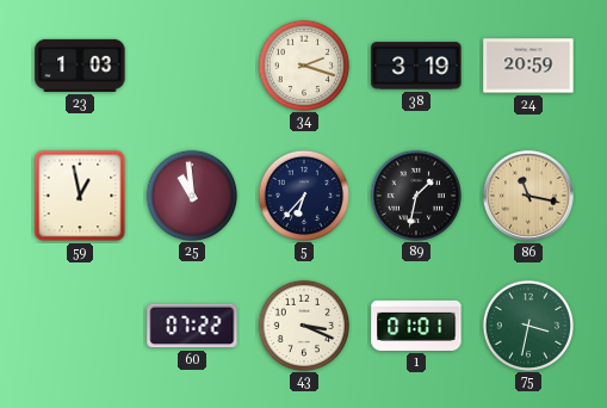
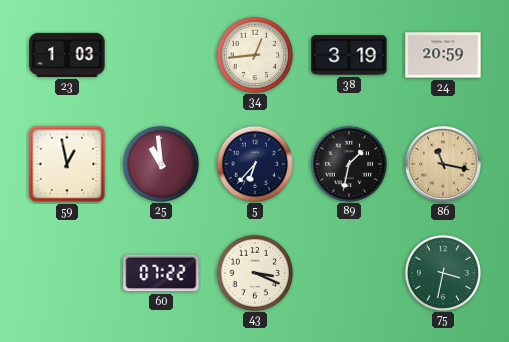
34: 2:18 -> 12:44 (254, 54)
1: 01:01 -> none (416, 326)
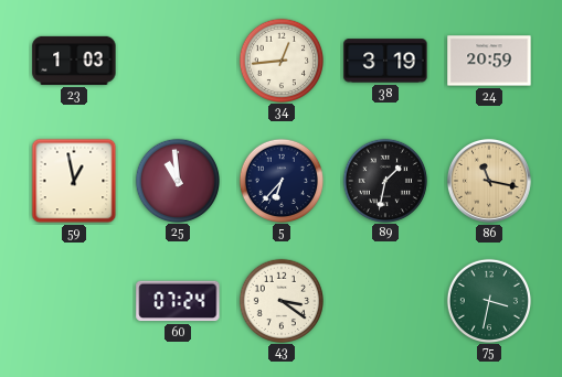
60: 07:22 -> 07:24 (178, 301)
43: 3:19 -> 3:21 (280, 300)
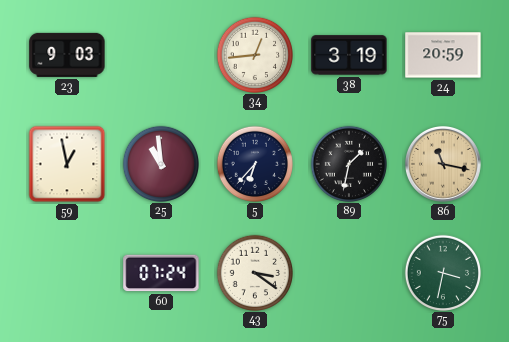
23: 1:03 -> 9:03 (67, 55)
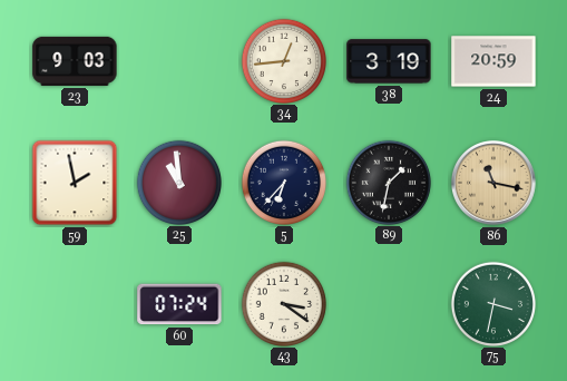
59: 12:58 -> 1:58 (75, 183)
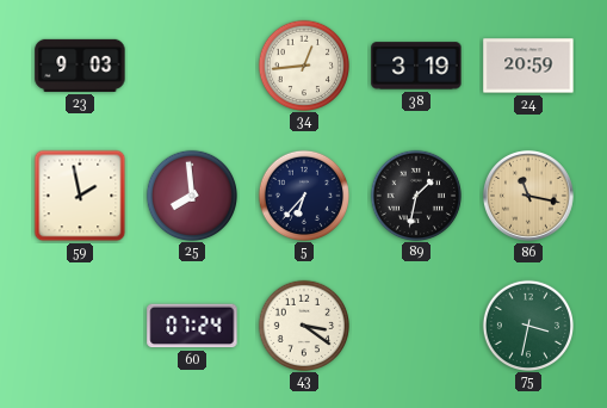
25: 10:59 -> 7:59 (191, 194)
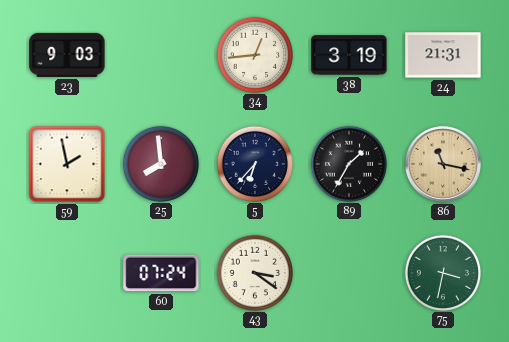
24: 20:59 -> 21:31 (443, 55)
89: 1:32 -> 1:35 (348, 163)
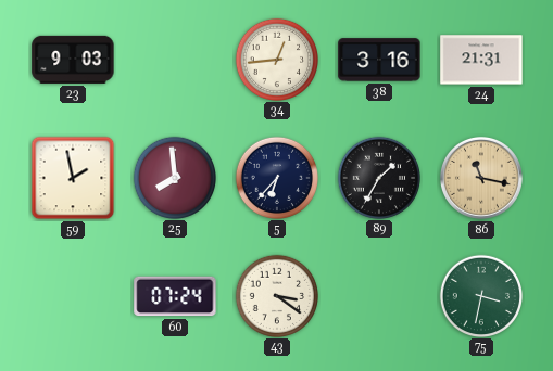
38: 3:19 -> 3:16 (379, 60)
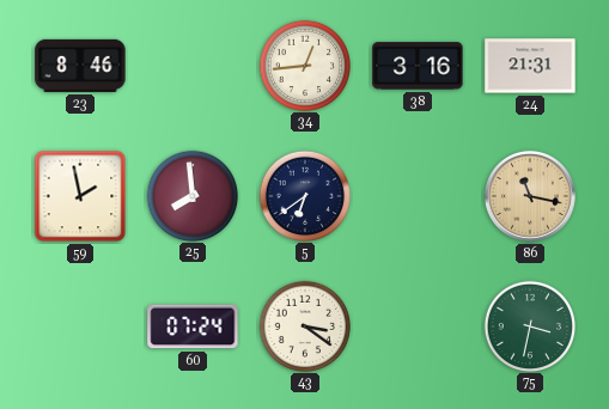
23: 9:03 -> 8:46 (80, 66)
5: 6:37 -> 6:39 (304, 195)
89: 1:35 -> none (378, 177)
